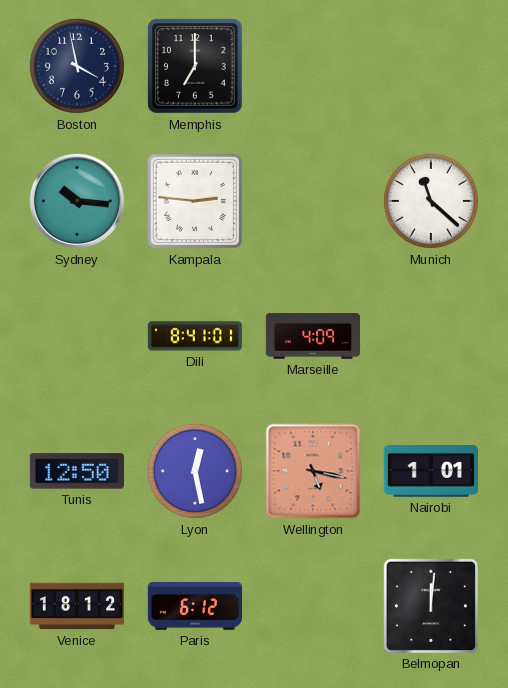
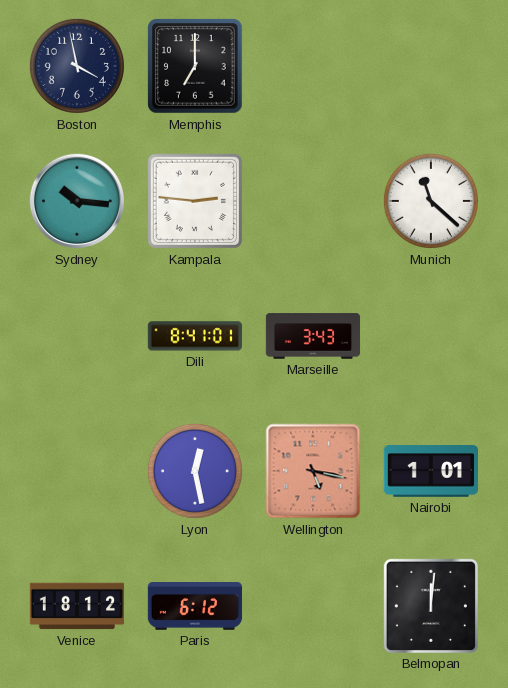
Marseille: 4:09 -> 3:43 (313, 336)
Tunis: 12:50 -> none (77, 471)
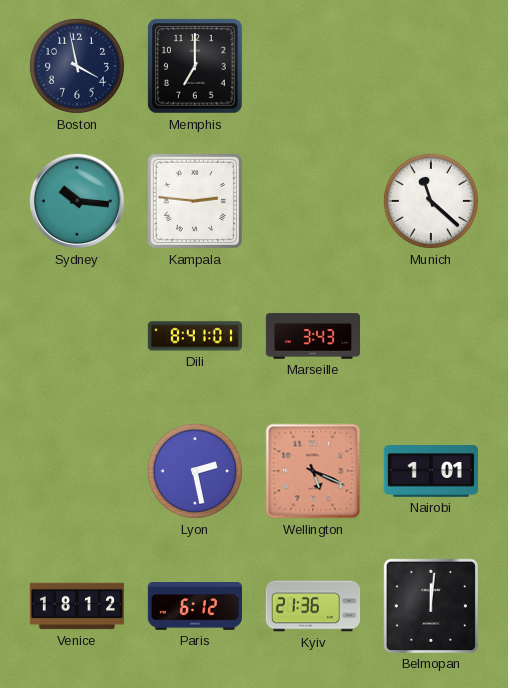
Lyon: 12:28 -> 2:28 (195, 471)
Wellington: 5:17 -> 5:19 (313, 471)
Kyiv: none -> 21:36 (313, 606)
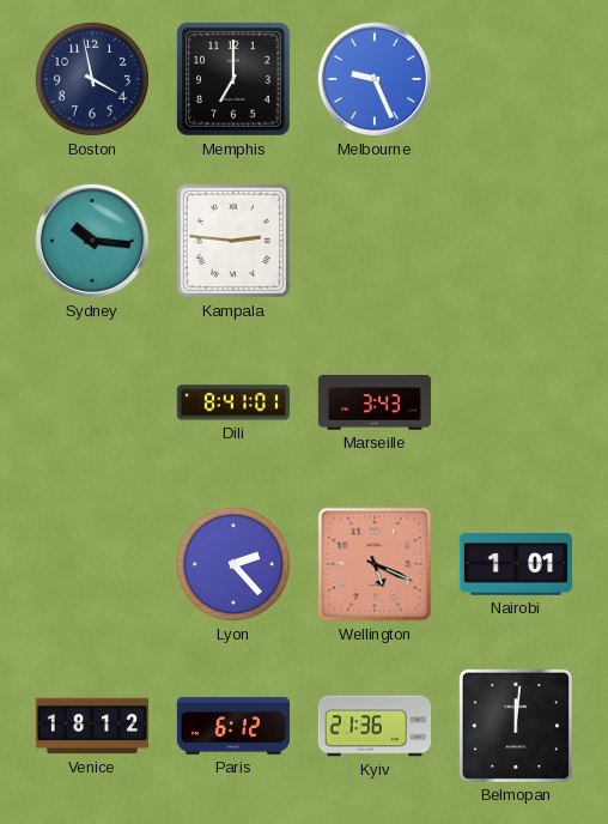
Melbourne: none -> 9:26 (375, 79)
Munich: 11:22 -> none (431, 201)
Lyon: 2:28 -> 2:23 (233, 564)
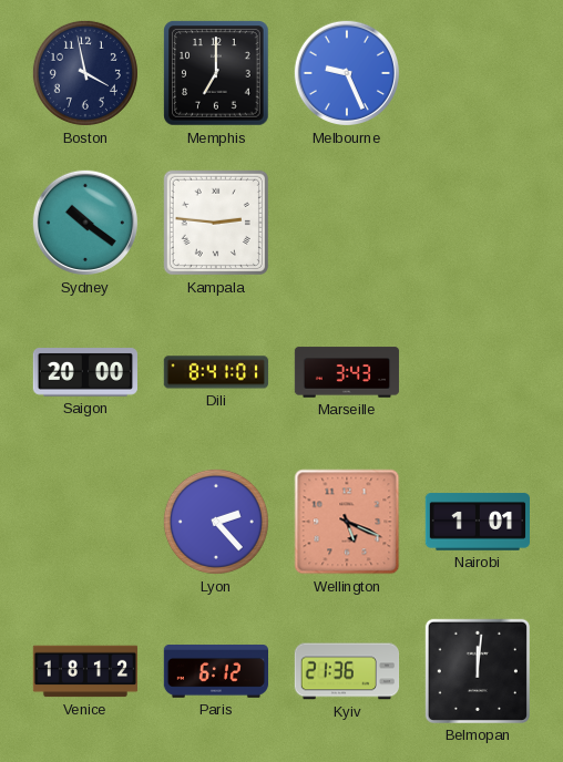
Sydney: 10:16 -> 10:21 (85, 223)
Saigon: none -> 20:00 (84, 373)
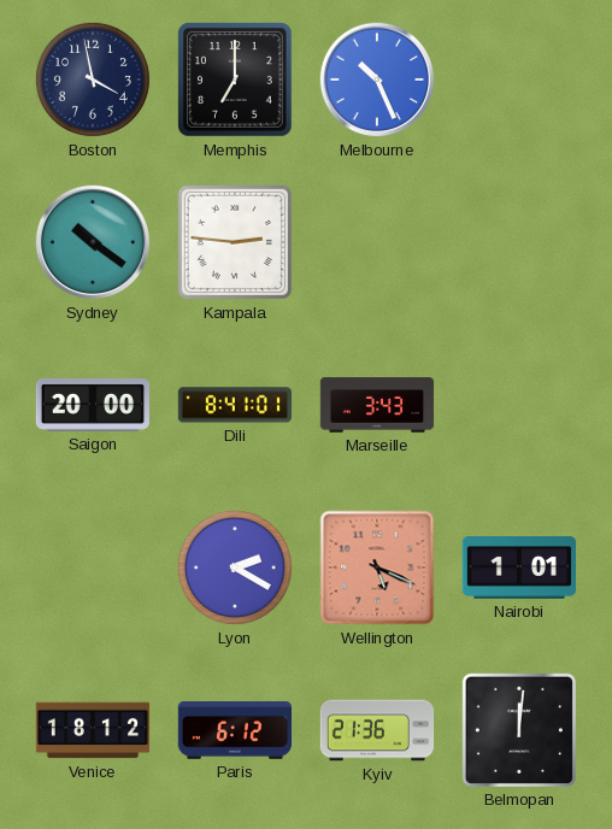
Melbourne: 9:26 -> 10:26 (377, 80)
Lyon: 2:23 -> 2:20 (235, 568)
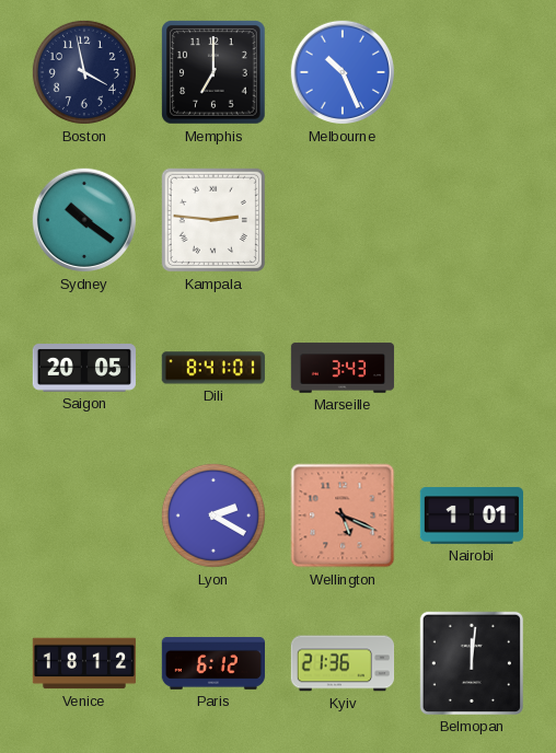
Saigon: 20:00 -> 20:05 (83, 369)
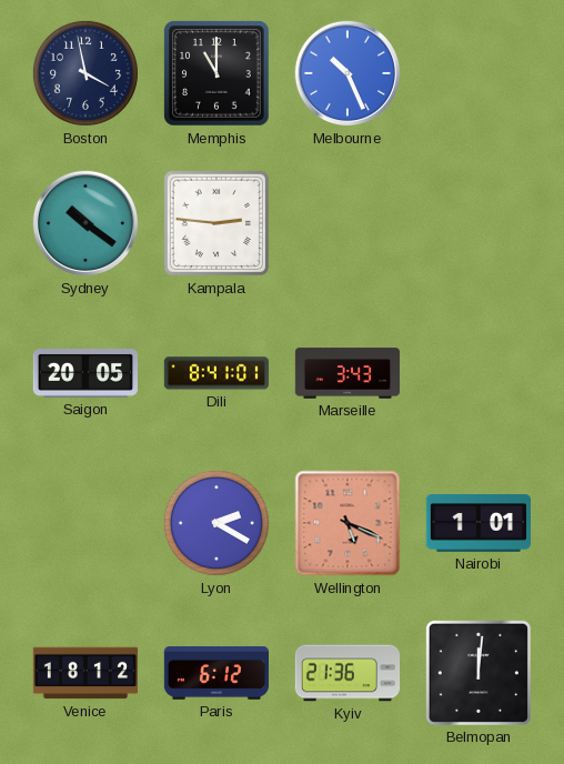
Memphis: 7:00 -> 11:00 (216, 73)
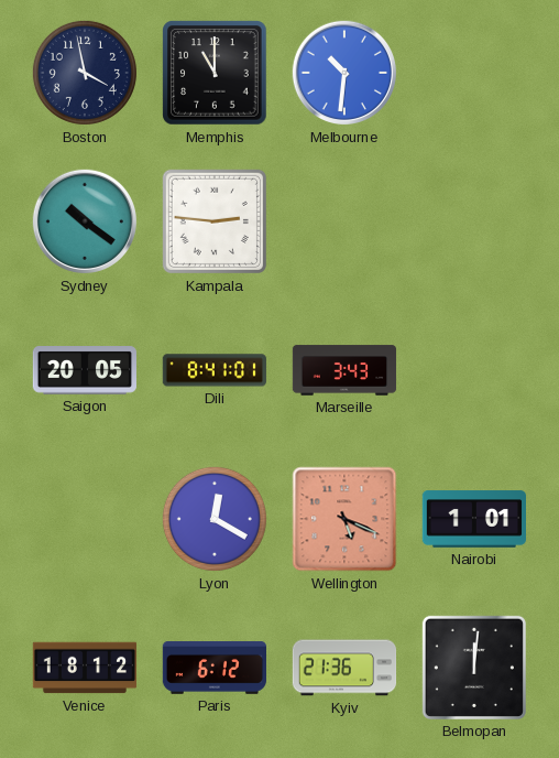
Melbourne: 10:26 -> 10:31 (344, 73)
Lyon: 2:20 -> 12:20 (215, 519)
